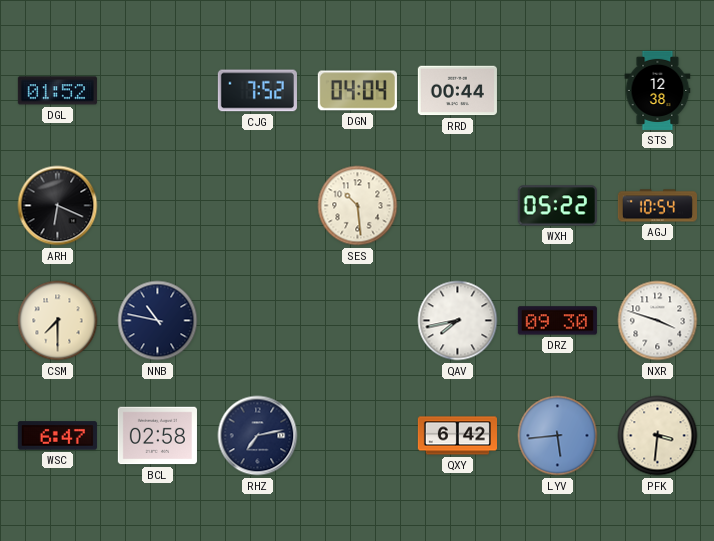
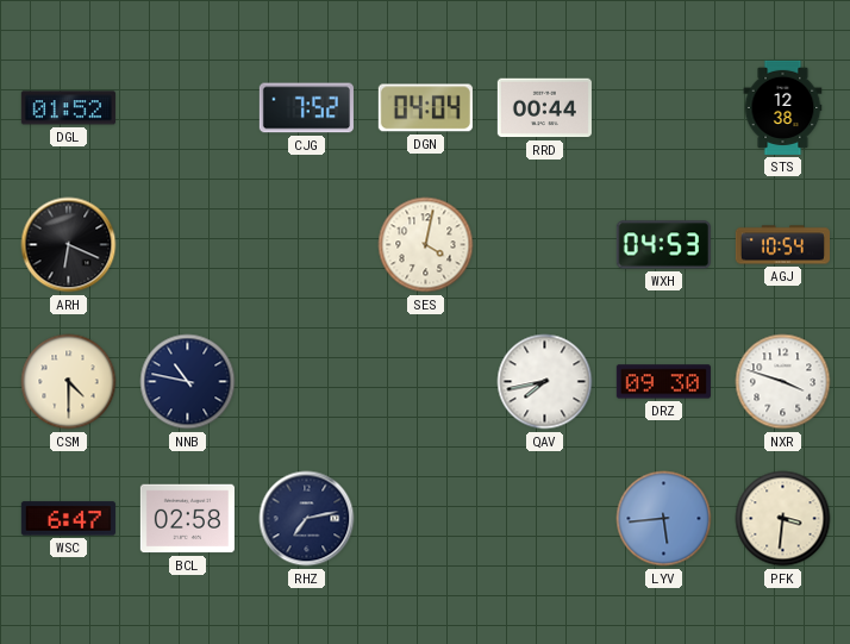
SES: 10:29 -> 4:02 (426, 245)
WXH: 05:22 -> 04:53 (663, 245)
CSM: 7:30 -> 4:30 (69, 382)
QXY: 6:42 -> none (457, 436)
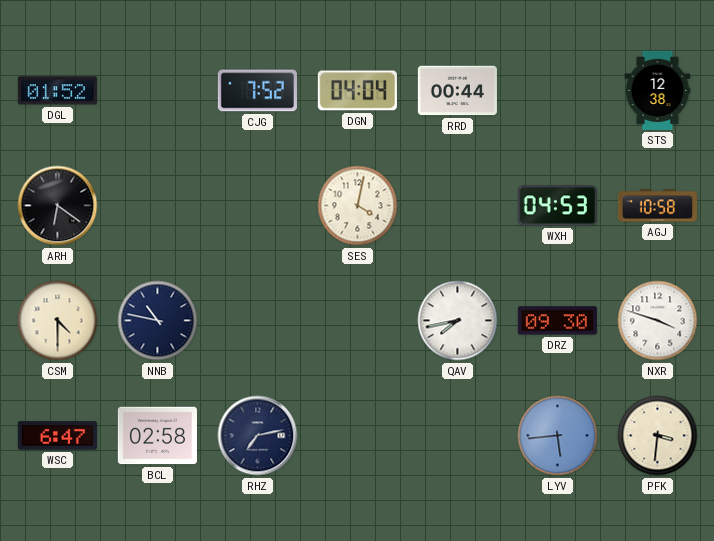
ARH: 6:19 -> 6:21 (58, 206)
AGJ: 10:54 -> 10:58 (657, 206)
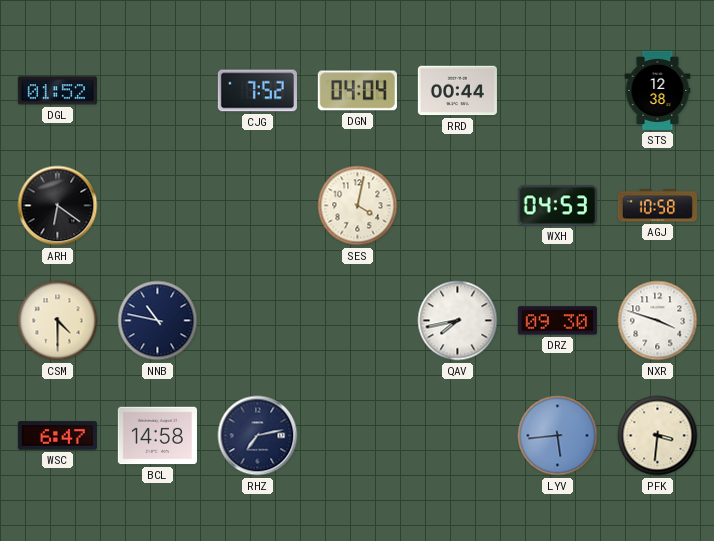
BCL: 02:58 -> 14:58 (157, 436)
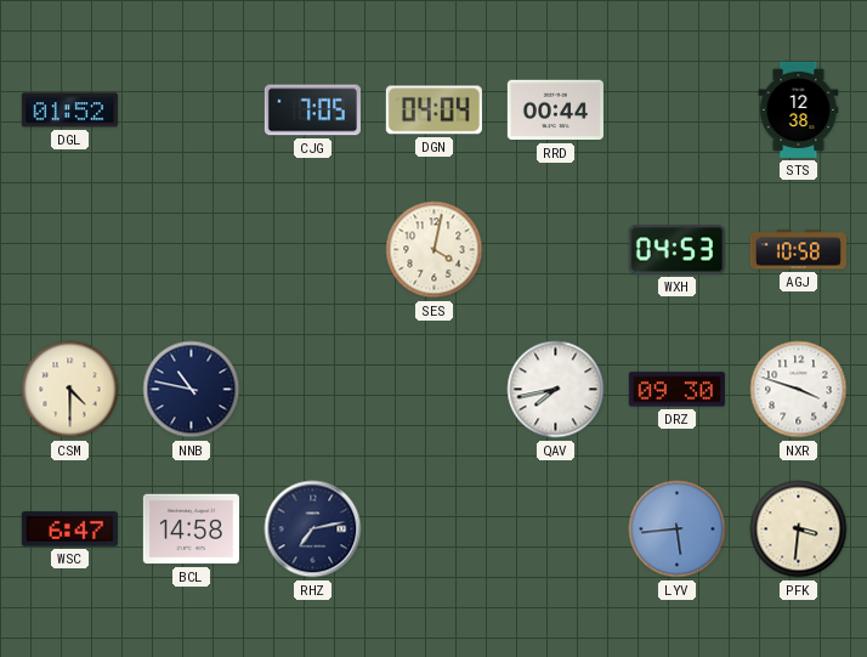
CJG: 7:52 -> 7:05 (312, 111)
ARH: 6:21 -> none (58, 206)
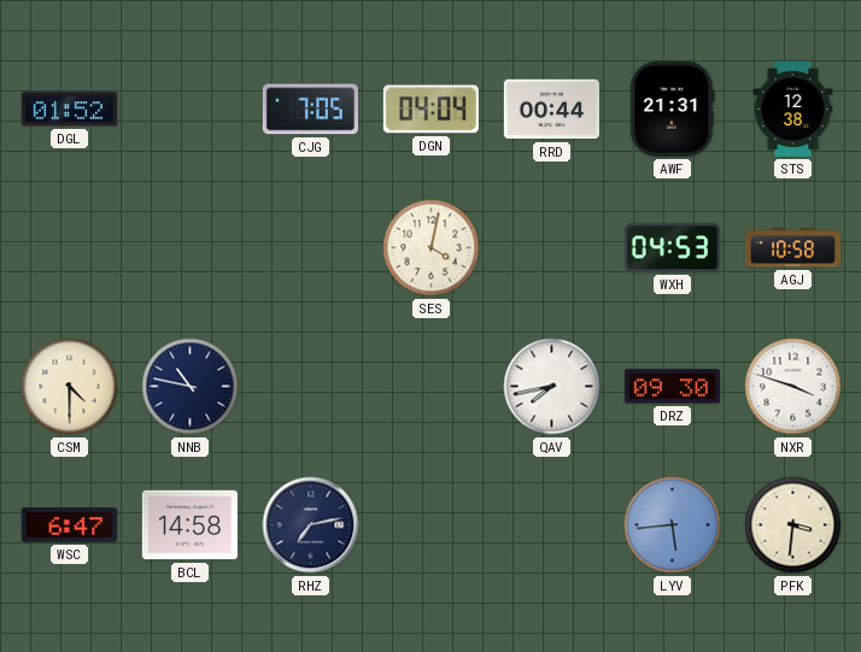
AWF: none -> 21:31 (673, 108)
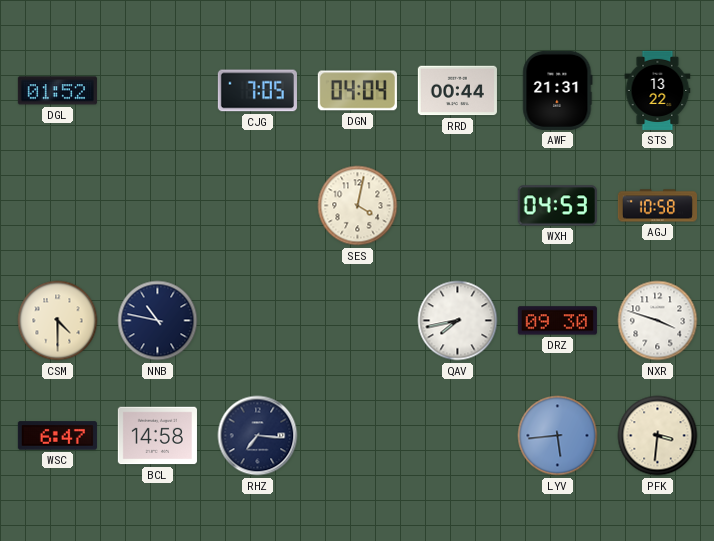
STS: 12:38 -> 13:22 (658, 90)
RHZ: 7:13 -> 7:16 (258, 436)
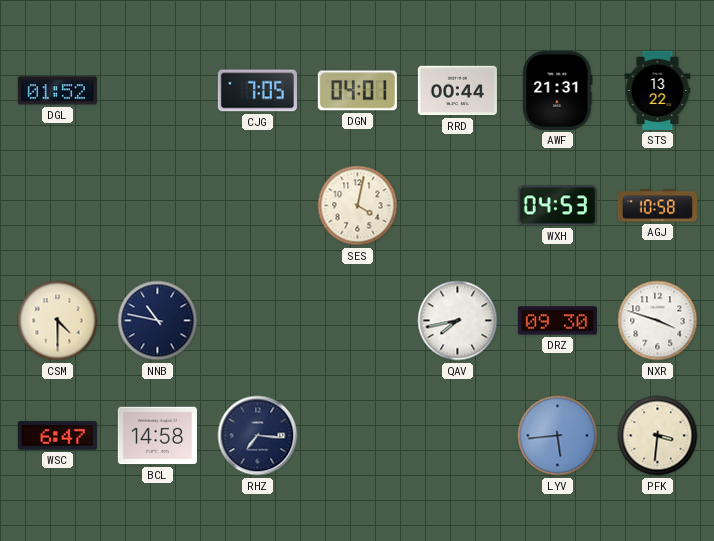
DGN: 04:04 -> 04:01 (357, 91)
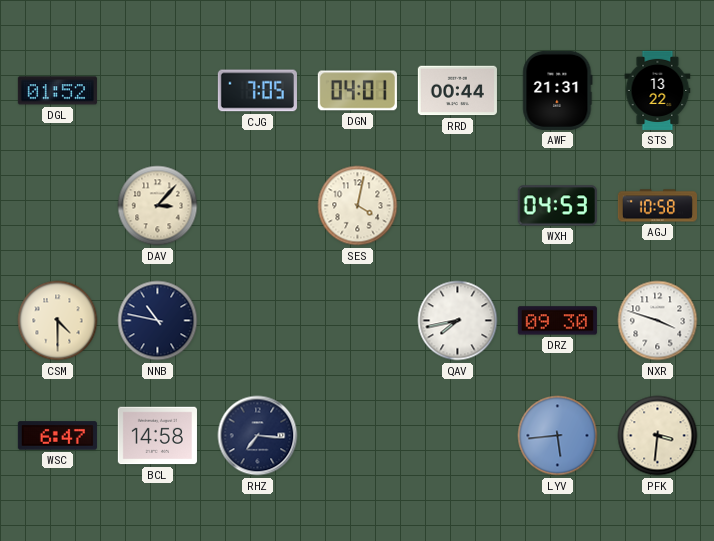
DAV: none -> 3:07 (158, 206)
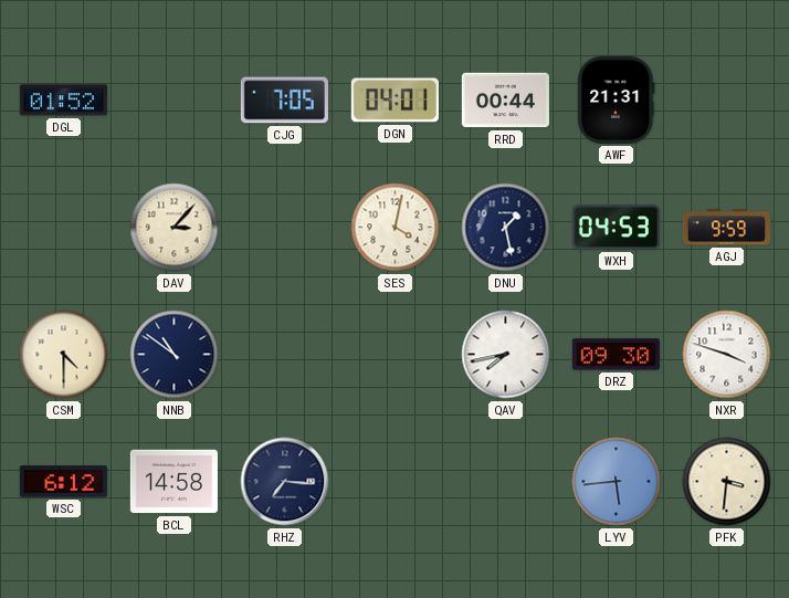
STS: 13:22 -> none (658, 90)
DNU: none -> 1:28 (506, 228)
AGJ: 10:58 -> 9:59 (726, 228)
NNB: 10:47 -> 10:51 (175, 355)
WSC: 6:47 -> 6:12 (63, 482)
